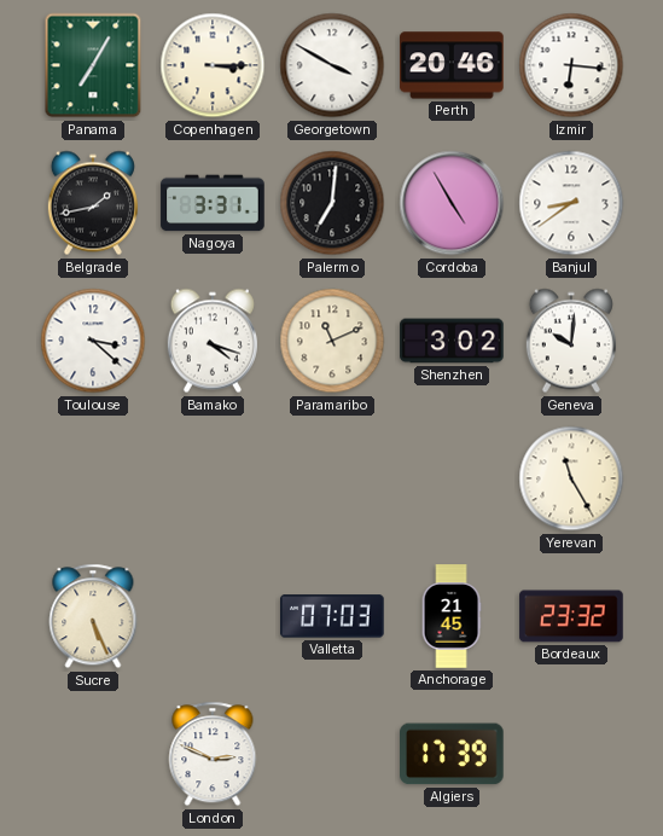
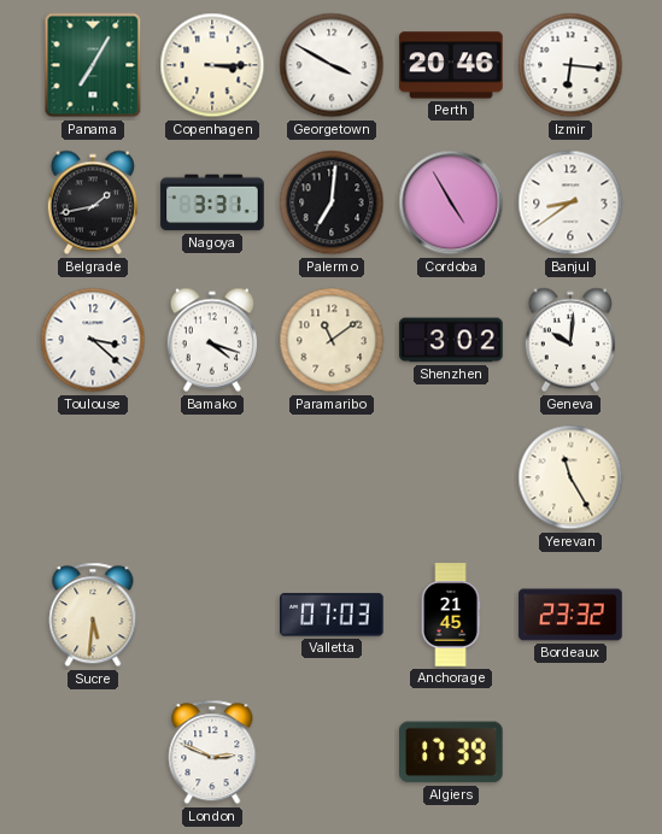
Paramaribo: 11:11 -> 11:09 (332, 340)
Sucre: 5:26 -> 5:31 (93, 615)
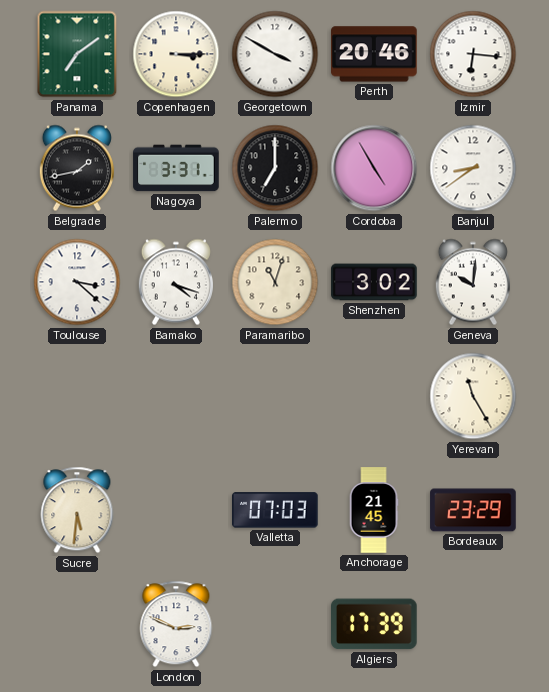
Panama: 7:05 -> 7:09 (77, 54)
Palermo: 7:01 -> 7:00 (275, 168)
Paramaribo: 11:09 -> 11:03 (275, 282)
Bordeaux: 23:32 -> 23:29 (473, 510)
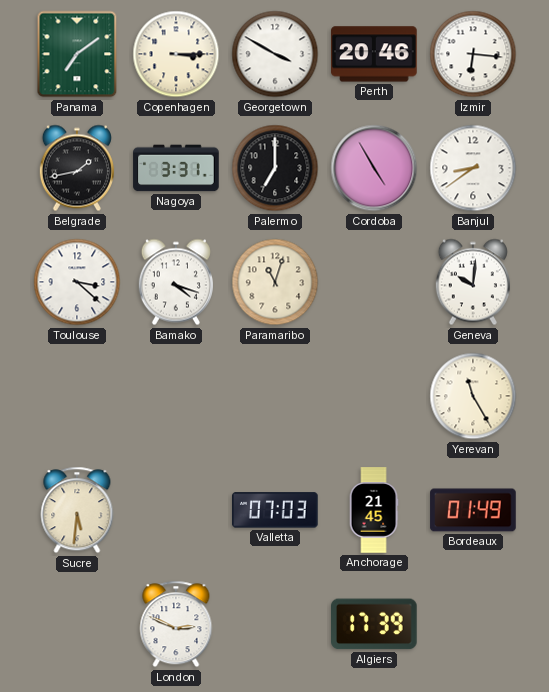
Shenzhen: 3:02 -> none (374, 282)
Bordeaux: 23:29 -> 01:49 (473, 510)
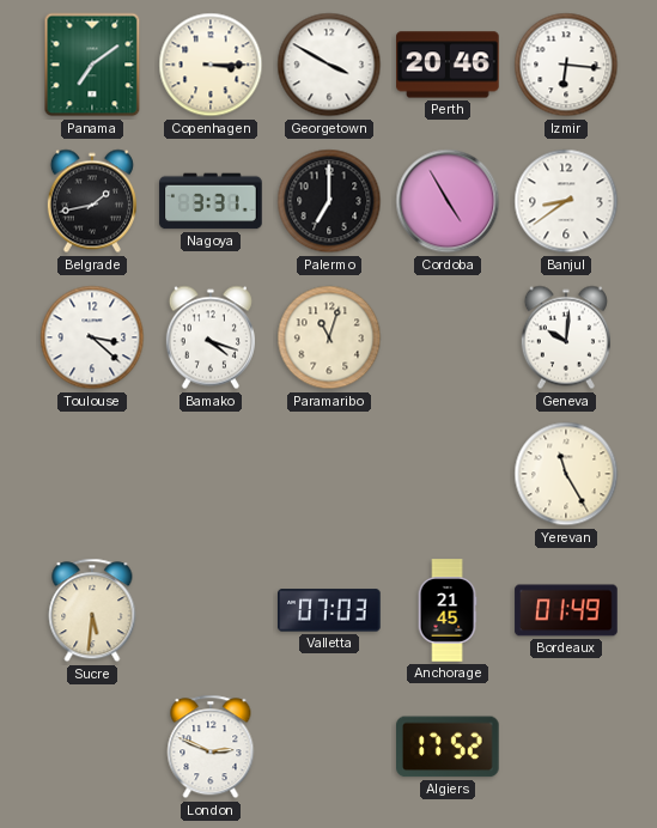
Algiers: 17:39 -> 17:52 (449, 747)
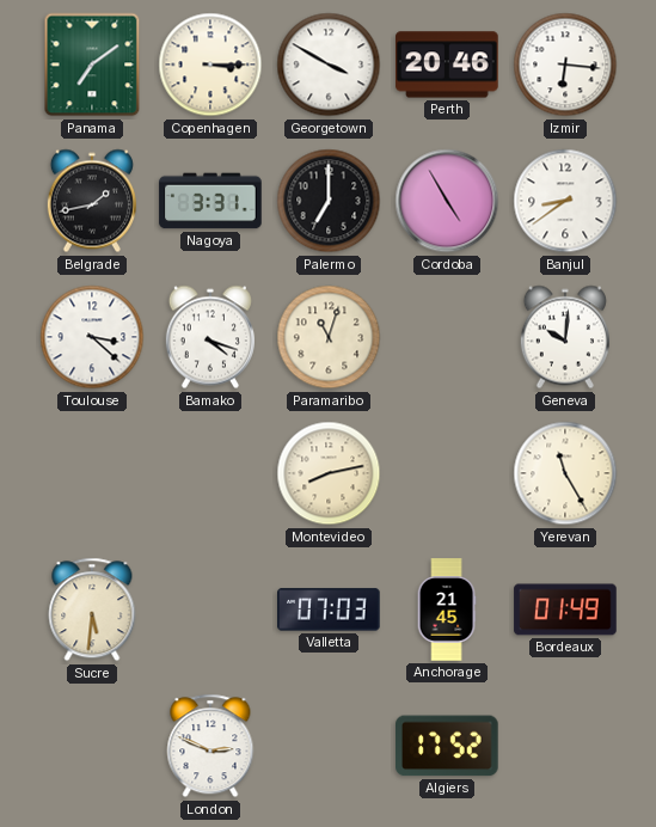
Montevideo: none -> 8:13 (329, 473)
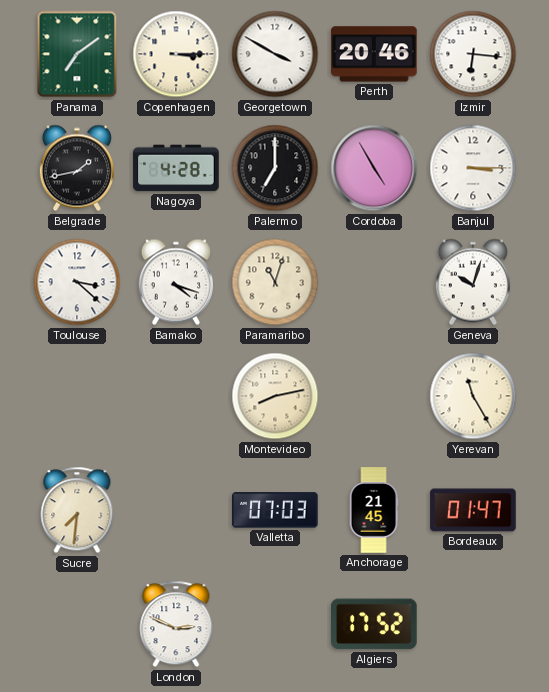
Nagoya: 3:31 -> 4:28 (176, 168)
Banjul: 8:39 -> 3:15 (473, 168)
Geneva: 10:01 -> 10:03 (473, 282)
Sucre: 5:31 -> 7:31 (77, 510)
Bordeaux: 01:49 -> 01:47 (473, 510)
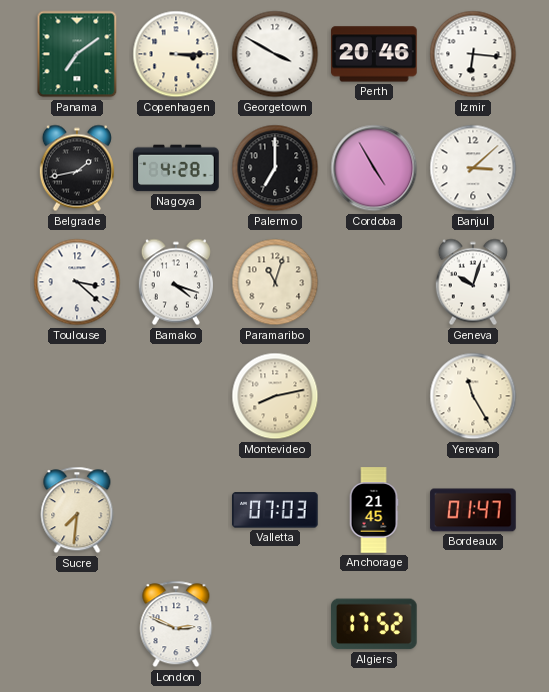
Banjul: 3:15 -> 3:08 (473, 168)
